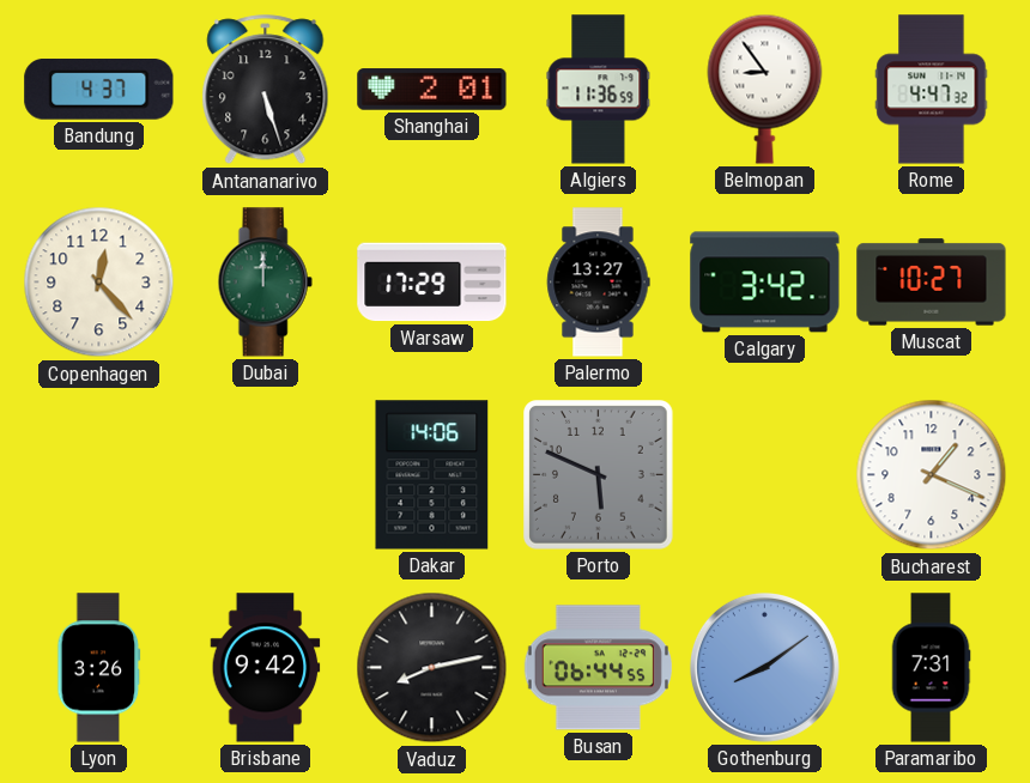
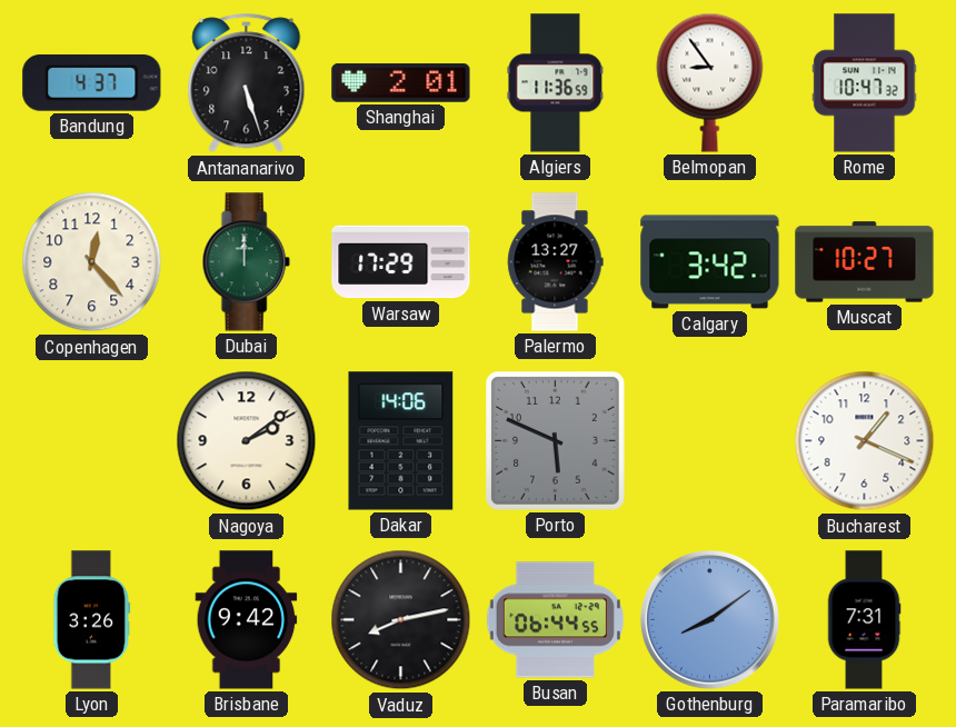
Rome: 4:47 -> 10:47 (865, 83)
Nagoya: none -> 2:09 (247, 441)
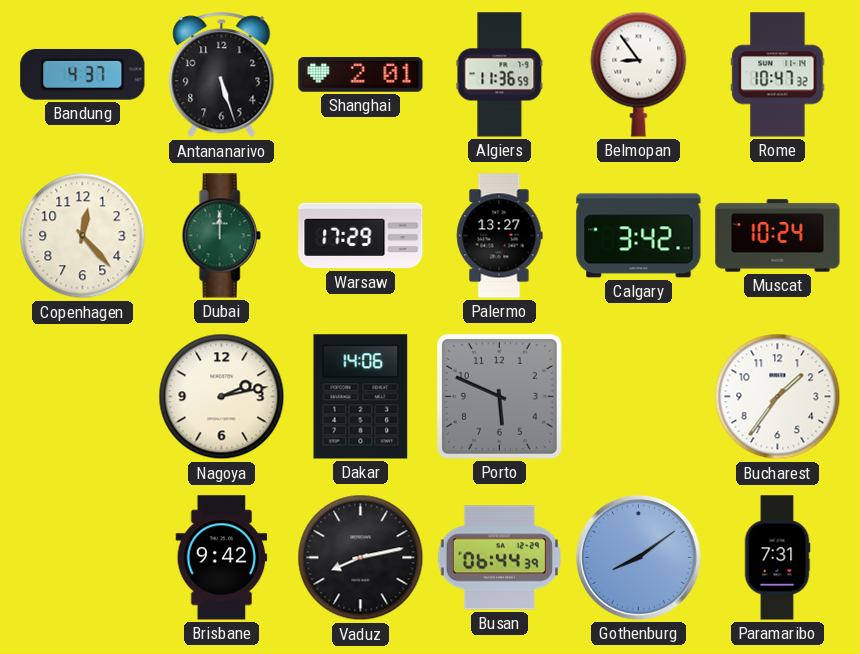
Muscat: 10:27 -> 10:24 (778, 236)
Nagoya: 2:09 -> 2:13 (222, 397)
Bucharest: 1:19 -> 1:36 (778, 397)
Lyon: 3:26 -> none (92, 620)
Busan: 06:44:55 -> 06:44:39 (499, 558)
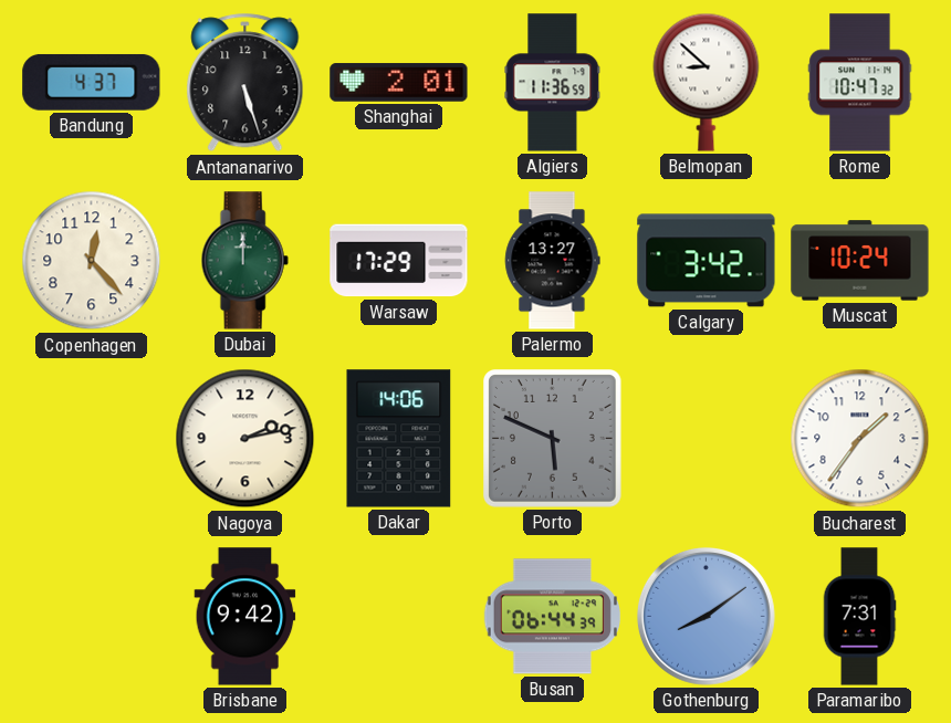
Belmopan: 8:54 -> 8:52 (707, 82)
Vaduz: 8:13 -> none (361, 558)
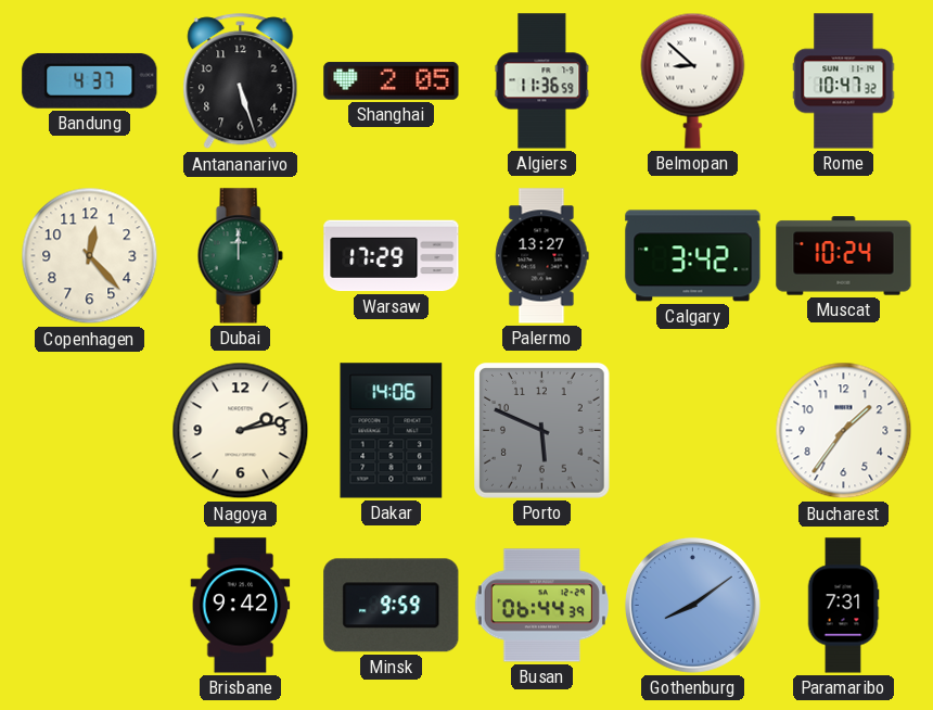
Shanghai: 2:01 -> 2:05 (392, 81)
Minsk: none -> 9:59 (392, 606)
